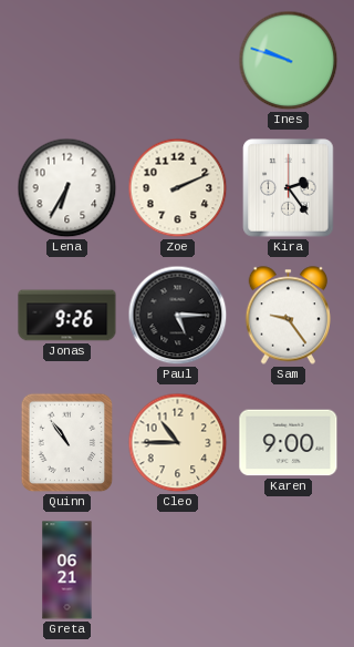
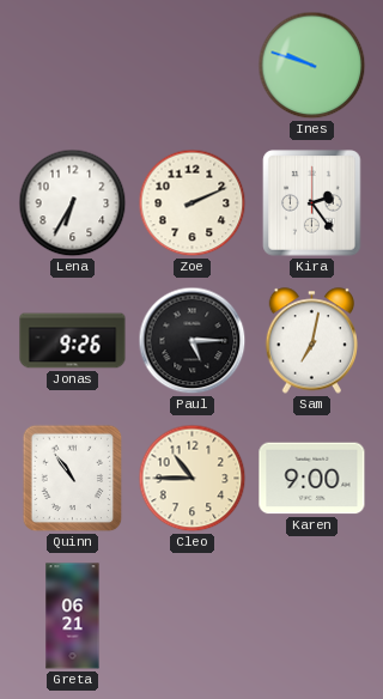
Sam: 9:24 -> 7:02 (311, 341)
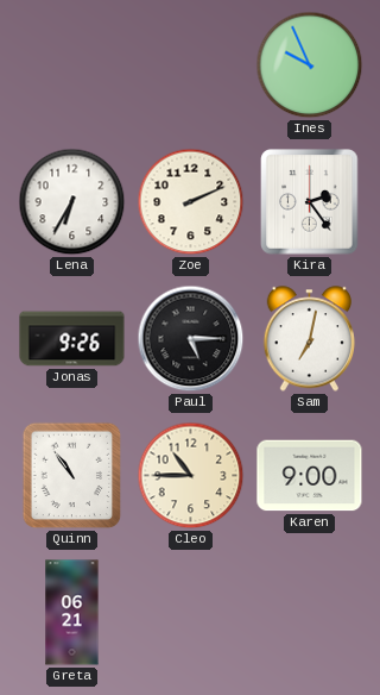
Ines: 9:48 -> 9:56 (310, 65)
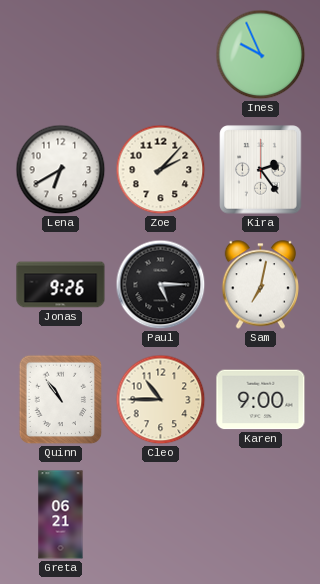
Lena: 6:35 -> 6:40 (61, 170)
Zoe: 2:11 -> 2:07 (161, 170)
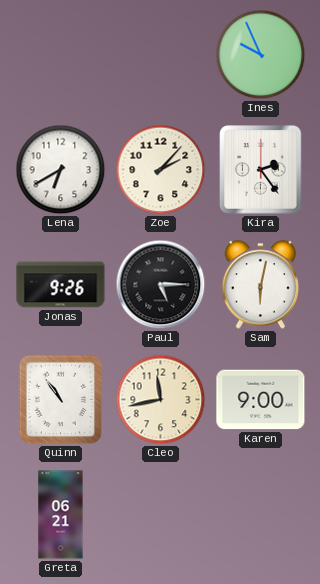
Sam: 7:02 -> 6:02 (260, 285)
Cleo: 10:45 -> 11:43 (161, 400)
